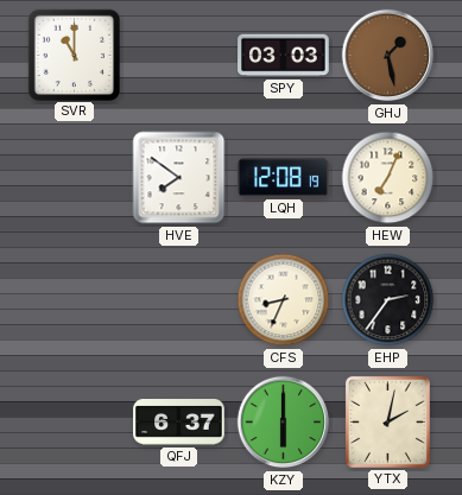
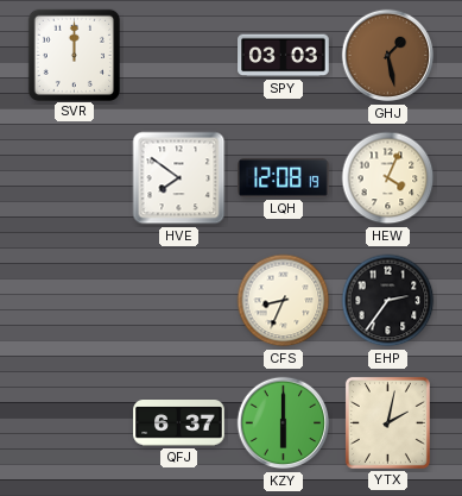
SVR: 11:00 -> 12:00 (74, 55)
HEW: 7:04 -> 4:04 (388, 178)
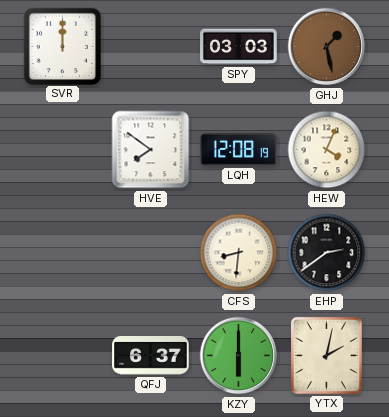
CFS: 8:34 -> 8:31 (239, 253)
EHP: 2:36 -> 2:39 (327, 253)
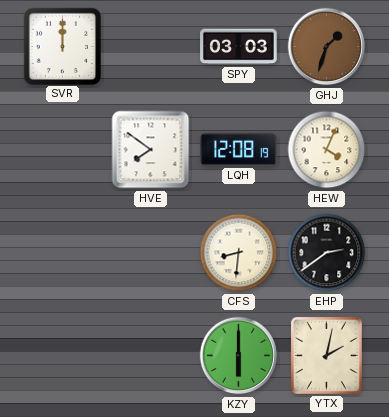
GHJ: 1:28 -> 1:33 (327, 47)
QFJ: 6:37 -> none (151, 356)
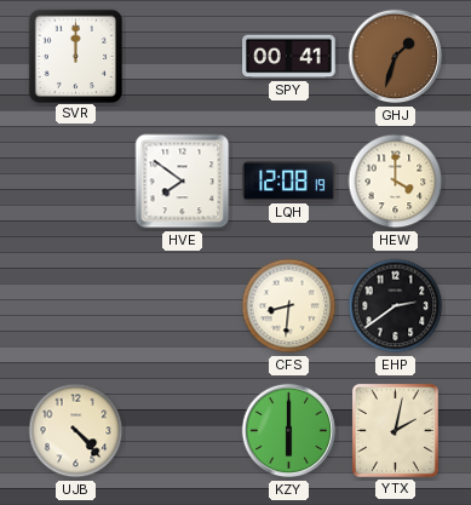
SPY: 03:03 -> 00:41 (289, 57)
HEW: 4:04 -> 4:00 (396, 182)
UJB: none -> 4:23 (76, 431)
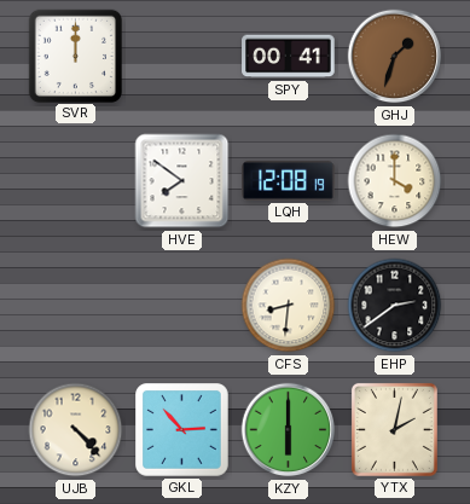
GKL: none -> 2:53 (182, 430)
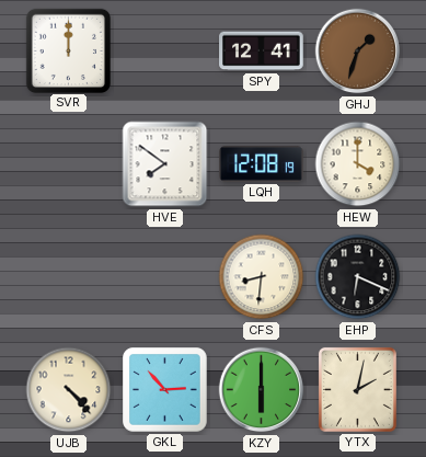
SPY: 00:41 -> 12:41 (262, 52)
EHP: 2:39 -> 6:19 (358, 277)
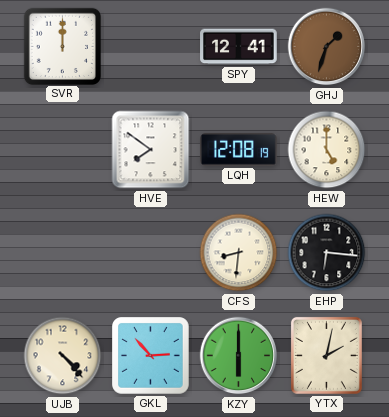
HEW: 4:00 -> 5:00 (327, 150)
EHP: 6:19 -> 6:16 (327, 253)
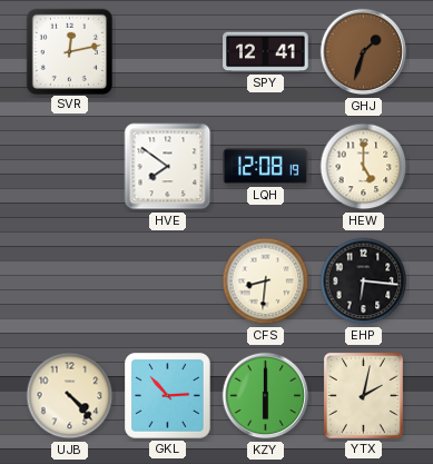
SVR: 12:00 -> 12:13 (69, 51)
